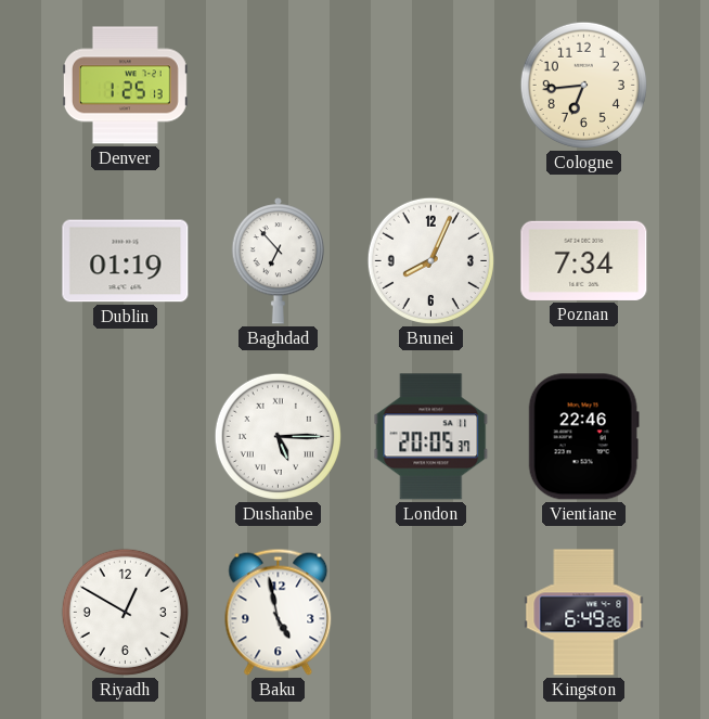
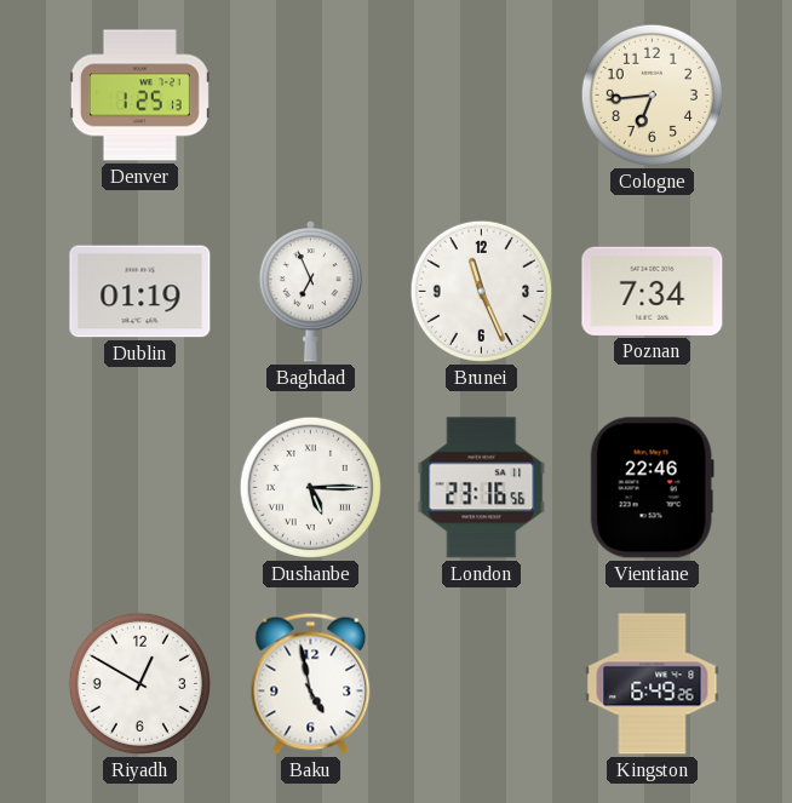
Baghdad: 6:53 -> 6:56 (310, 292)
Brunei: 8:04 -> 11:26 (481, 291)
London: 20:05 -> 23:16 (482, 488)
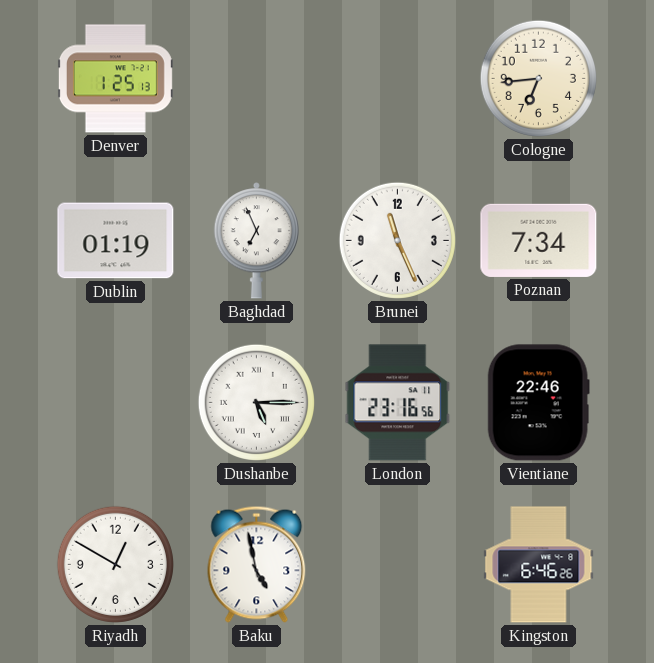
Kingston: 6:49 -> 6:46 (539, 565)
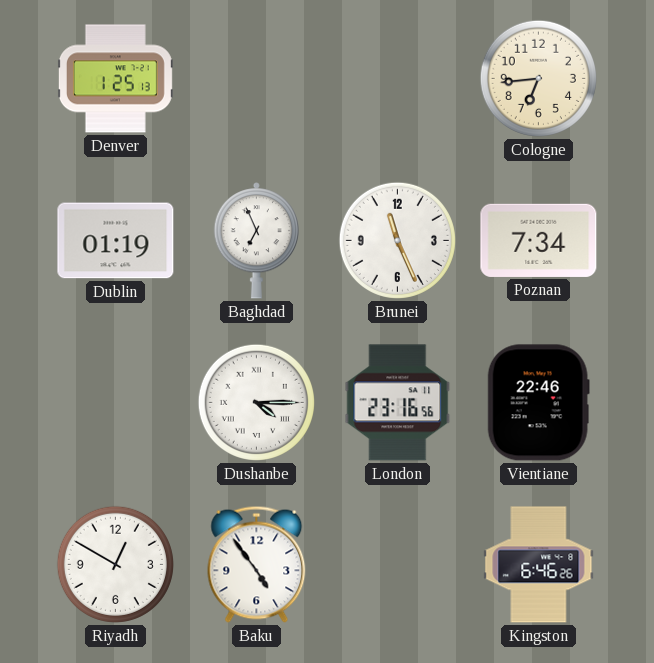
Dushanbe: 5:15 -> 4:15 (256, 402)
Baku: 4:58 -> 4:54 (257, 564)
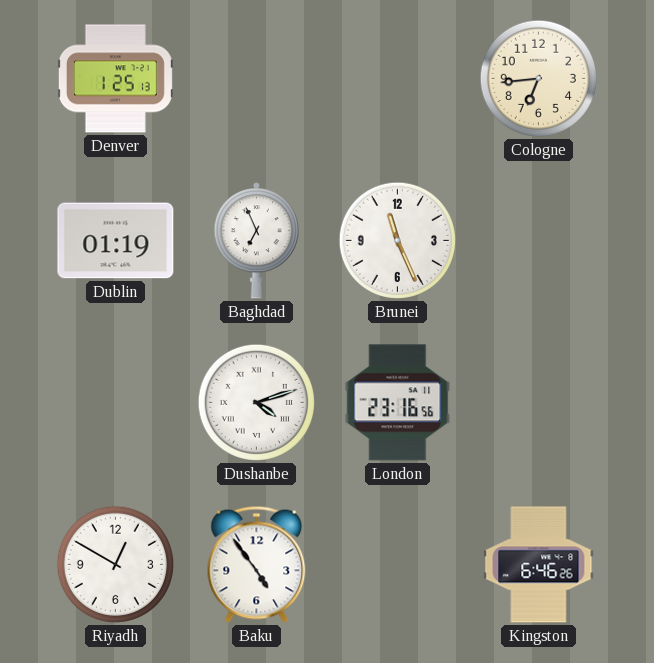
Poznan: 7:34 -> none (539, 240)
Dushanbe: 4:15 -> 4:12 (256, 402)
Vientiane: 22:46 -> none (538, 403)
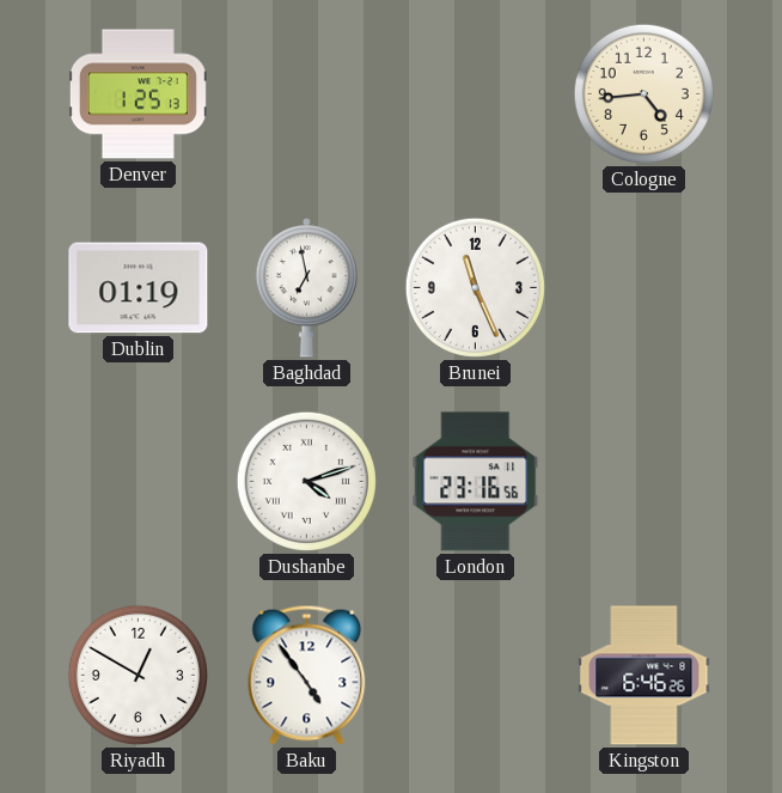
Cologne: 6:44 -> 4:44 (643, 93)
Baghdad: 6:56 -> 6:58 (306, 288)
